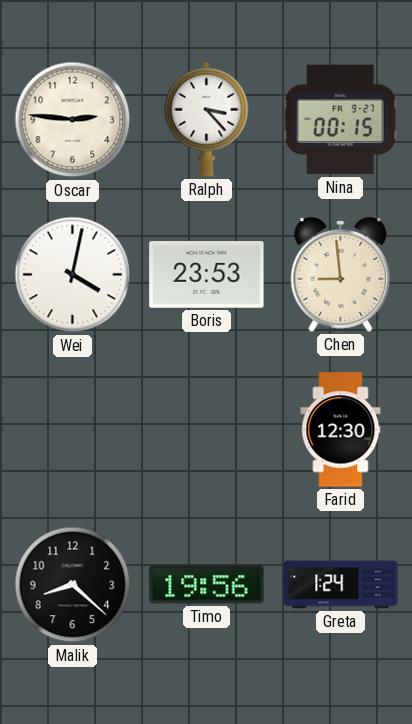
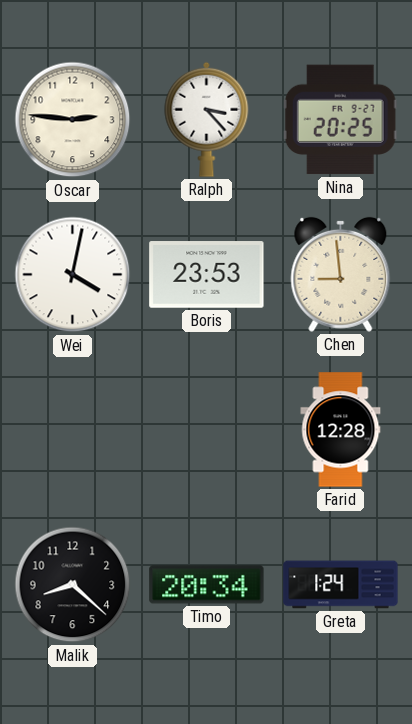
Nina: 00:15 -> 20:25 (340, 120)
Farid: 12:30 -> 12:28 (341, 430)
Timo: 19:56 -> 20:34 (207, 585)
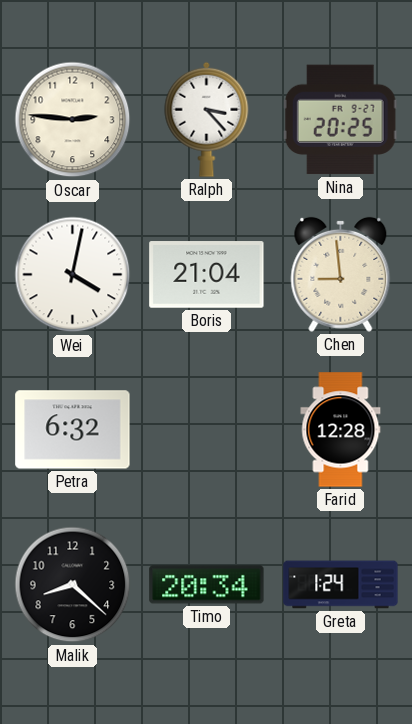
Boris: 23:53 -> 21:04 (207, 275)
Petra: none -> 6:32 (73, 430)
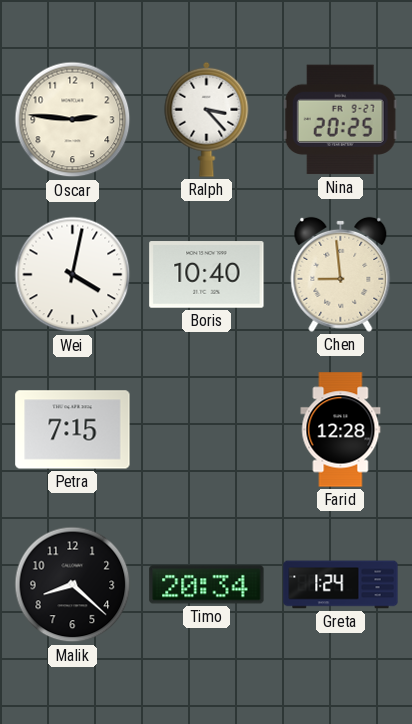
Boris: 21:04 -> 10:40 (207, 275)
Petra: 6:32 -> 7:15 (73, 430)
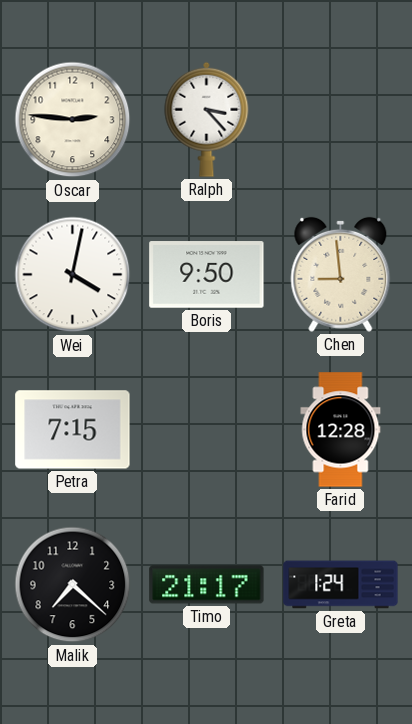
Nina: 20:25 -> none (340, 120)
Boris: 10:40 -> 9:50 (207, 275)
Malik: 8:22 -> 7:22 (73, 585)
Timo: 20:34 -> 21:17 (207, 585)
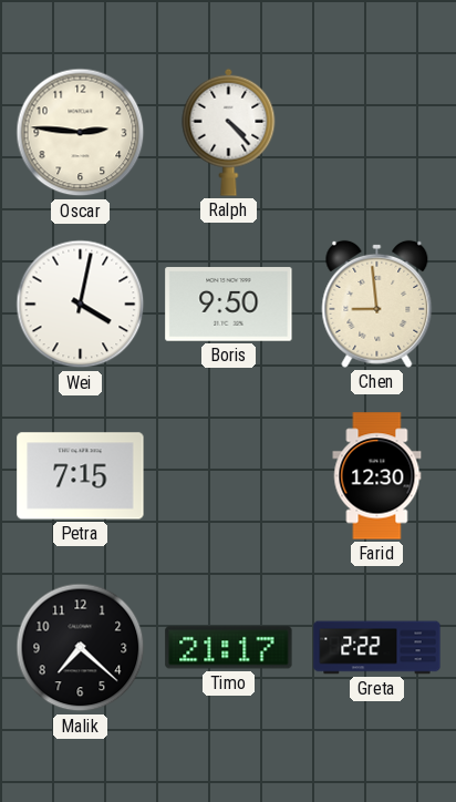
Ralph: 3:23 -> 4:23 (229, 132)
Farid: 12:28 -> 12:30 (377, 476)
Greta: 1:24 -> 2:22 (377, 648)
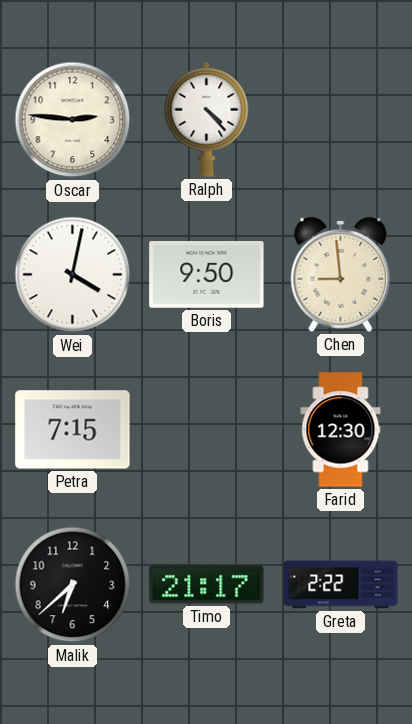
Malik: 7:22 -> 6:38 (73, 585)
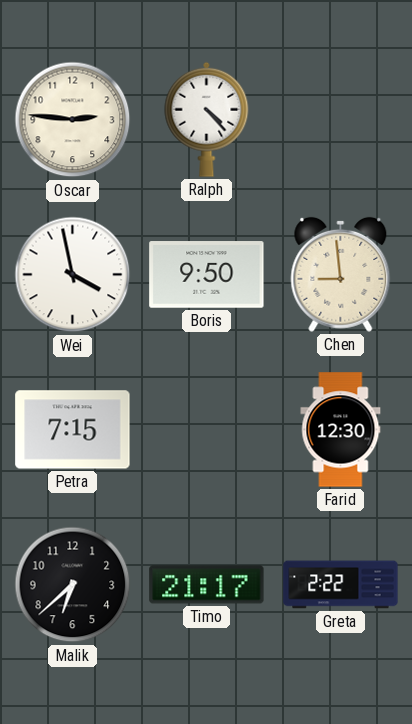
Wei: 4:02 -> 3:58 (73, 275)
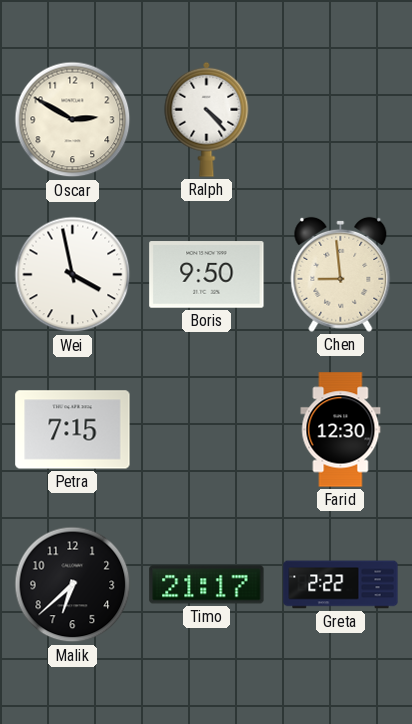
Oscar: 2:46 -> 2:50 (73, 120)
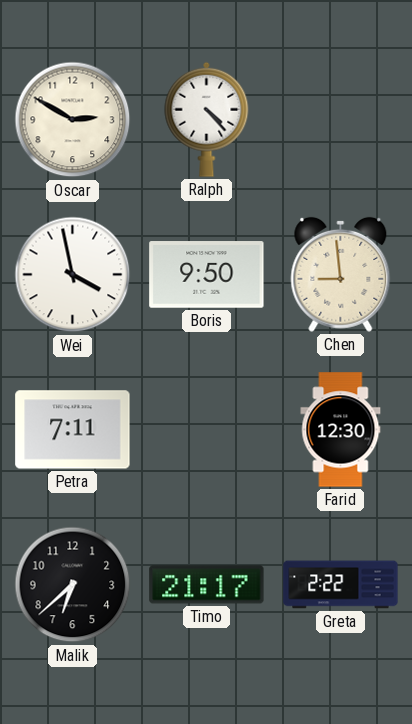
Petra: 7:15 -> 7:11 (73, 430)
